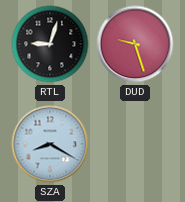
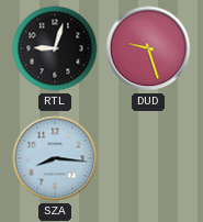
SZA: 8:20 -> 8:16 (55, 158)
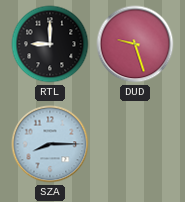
RTL: 9:03 -> 9:00 (50, 44)
SZA: 8:16 -> 8:15 (50, 144)
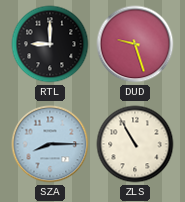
ZLS: none -> 10:55 (135, 144)
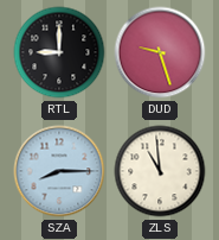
ZLS: 10:55 -> 10:59 (160, 171)
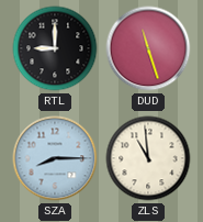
DUD: 9:27 -> 11:27 (148, 48)
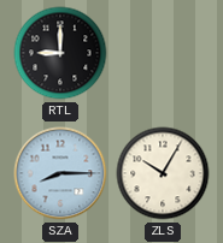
DUD: 11:27 -> none (148, 48)
ZLS: 10:59 -> 10:05 (163, 173)
